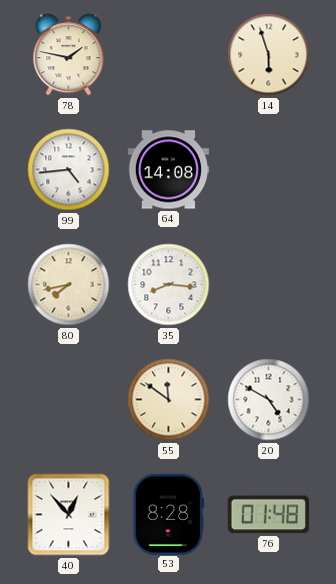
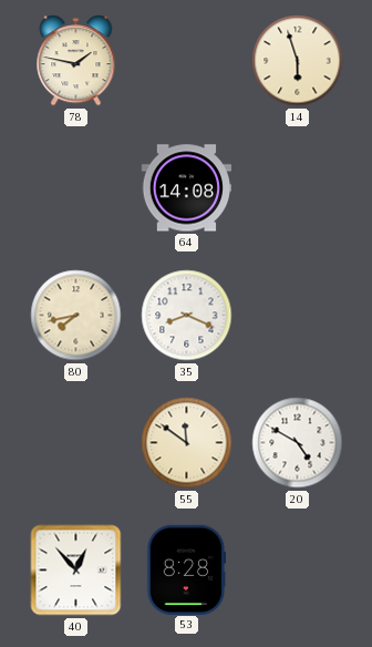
99: 4:44 -> none (69, 170)
35: 8:16 -> 8:19 (187, 316)
76: 01:48 -> none (268, 515)
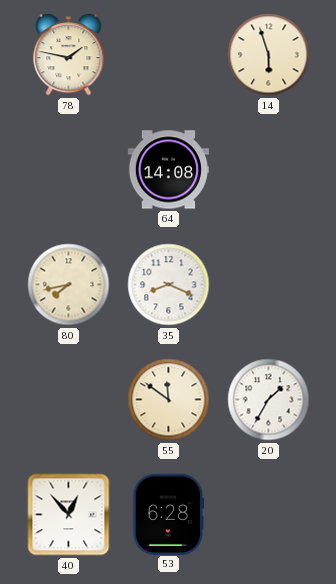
20: 4:50 -> 1:35 (269, 400)
53: 8:28 -> 6:28 (169, 514)
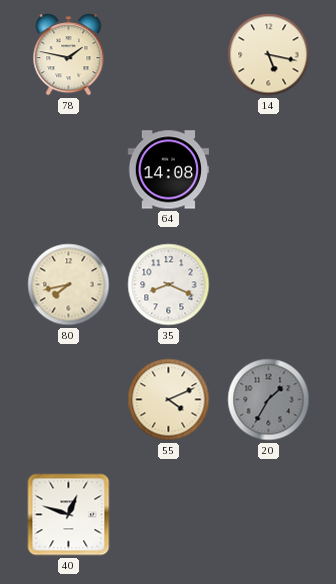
14: 5:57 -> 5:17 (269, 55)
55: 11:51 -> 4:11 (169, 400)
20 dial: white -> grey (269, 400)
40: 12:53 -> 12:48 (69, 515)
53: 6:28 -> none (169, 514)
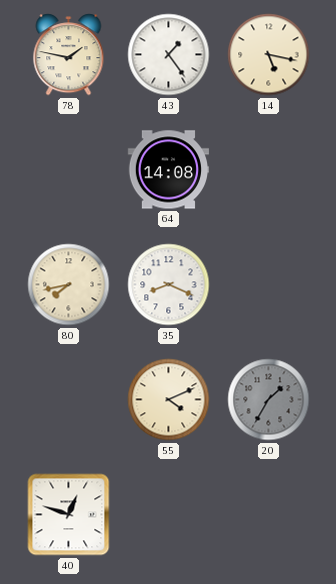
43: none -> 1:24 (169, 55)
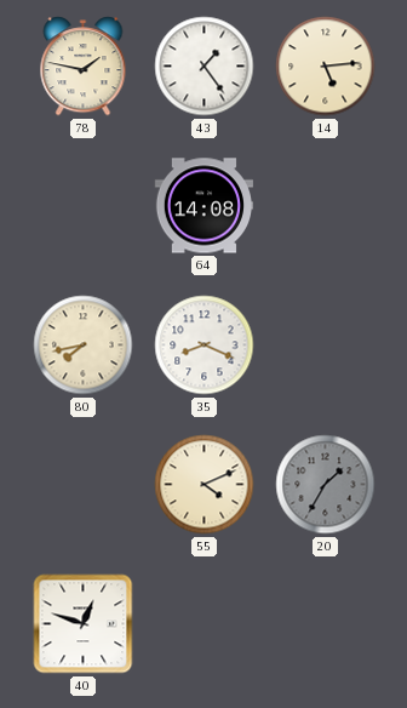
14: 5:17 -> 5:14 (326, 67)
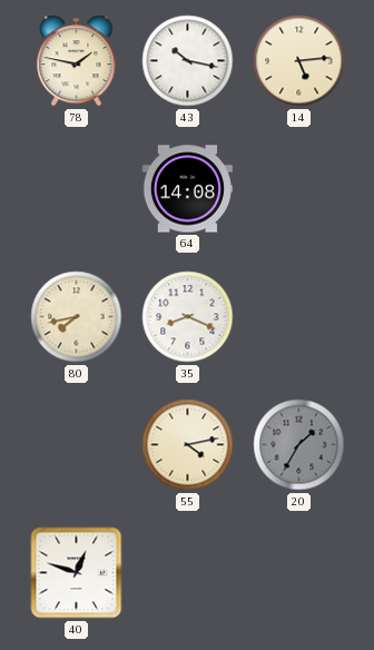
43: 1:24 -> 10:17 (188, 61)
55: 4:11 -> 4:13 (188, 445)
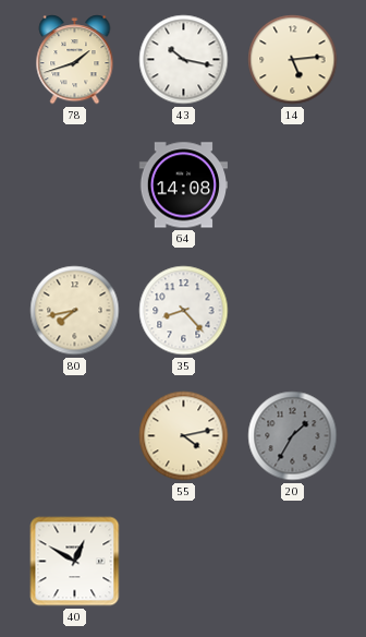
78: 1:47 -> 1:42 (75, 60)
35: 8:19 -> 8:23 (184, 311)
40: 12:48 -> 12:50 (75, 562)
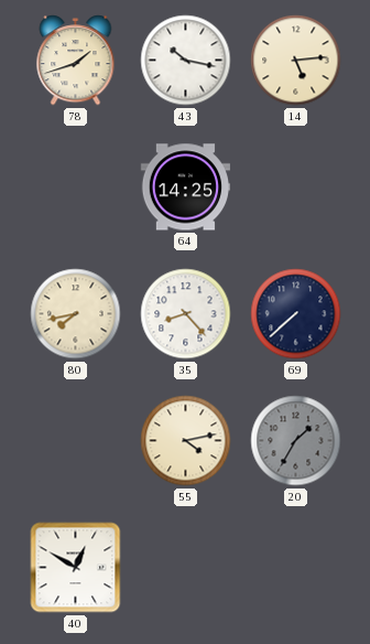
64: 14:08 -> 14:25 (185, 187)
69: none -> 7:38 (296, 314)
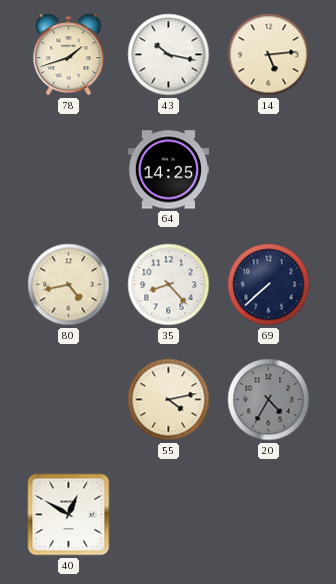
80: 7:43 -> 4:43 (69, 285)
20: 1:35 -> 4:35 (269, 400)
